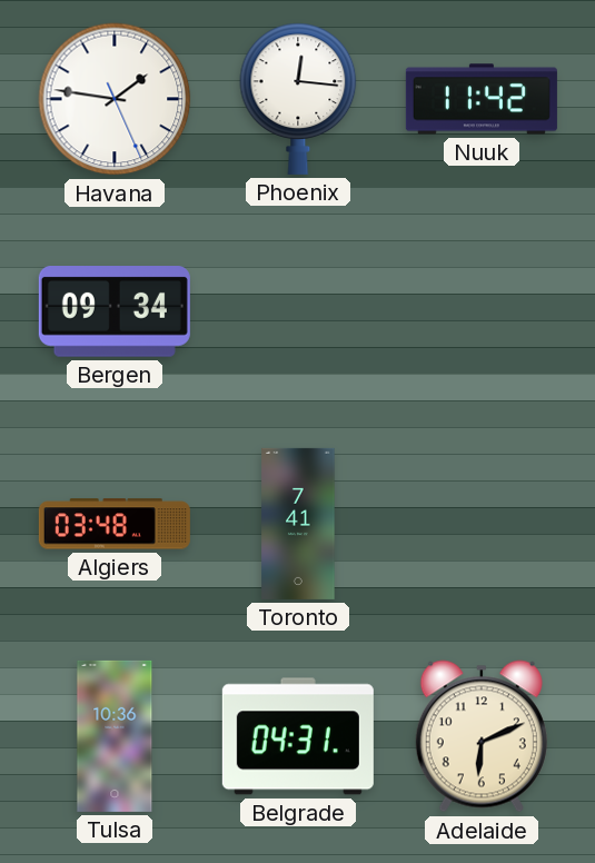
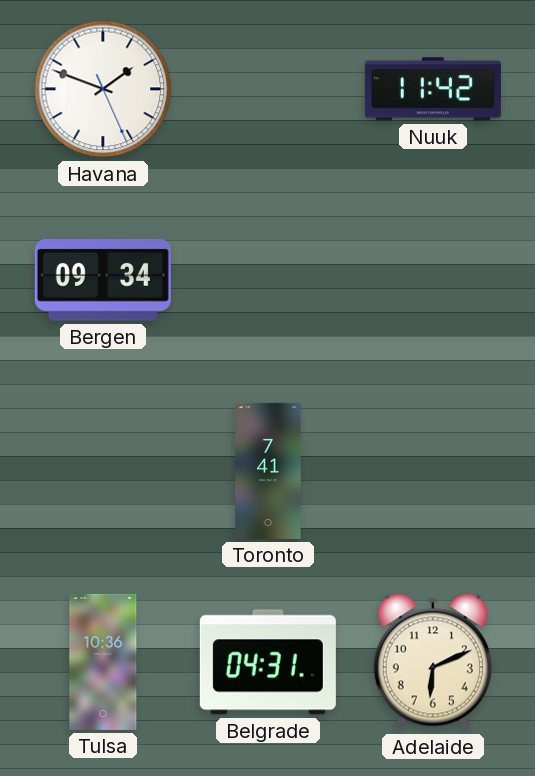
Havana: 1:46 -> 1:48 (103, 89)
Phoenix: 12:16 -> none (298, 99)
Algiers: 03:48 -> none (115, 524)
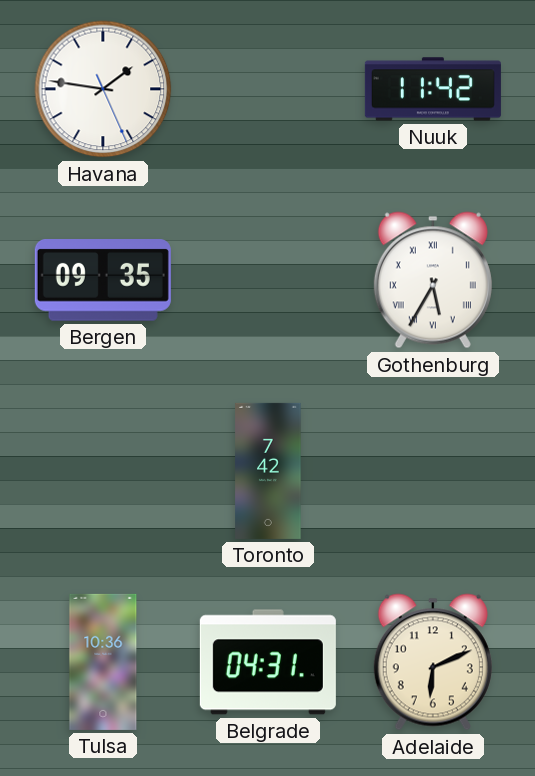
Havana: 1:48 -> 1:46 (103, 89)
Bergen: 09:34 -> 09:35 (103, 281)
Gothenburg: none -> 5:35 (433, 280)
Toronto: 7:41 -> 7:42 (268, 471)
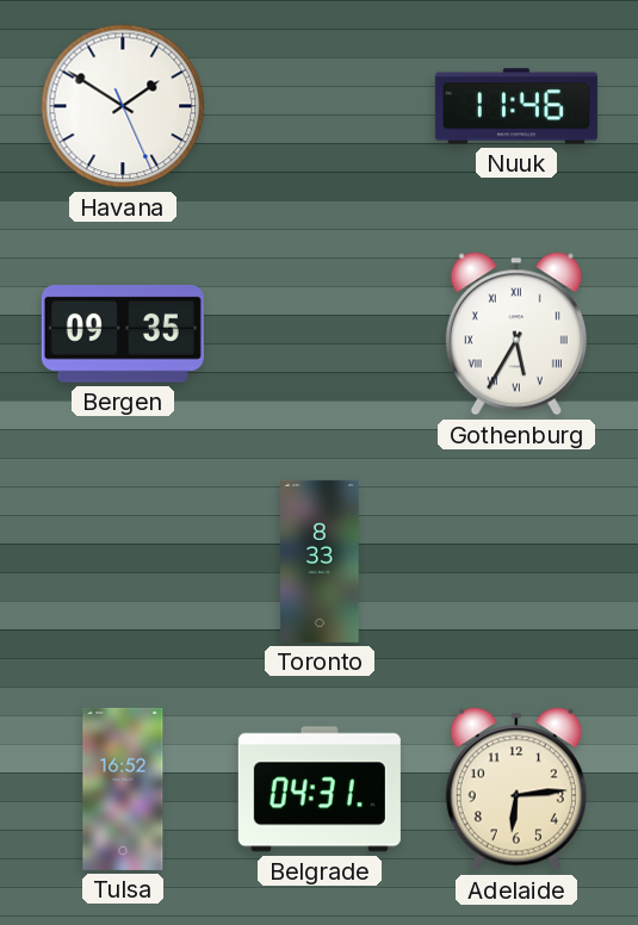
Havana: 1:46 -> 1:50 (123, 106)
Nuuk: 11:42 -> 11:46 (516, 106)
Toronto: 7:42 -> 8:33 (320, 561)
Tulsa: 10:36 -> 16:52 (123, 789)
Adelaide: 6:11 -> 6:14 (516, 789)
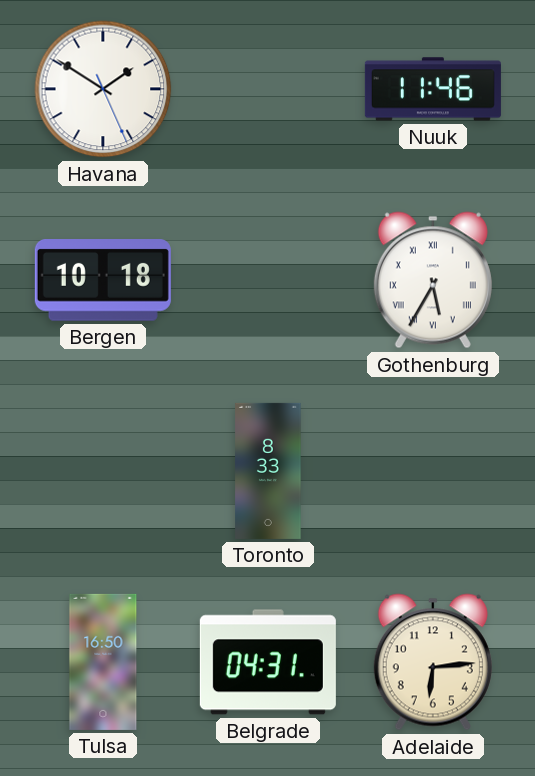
Bergen: 09:35 -> 10:18 (103, 281)
Tulsa: 16:52 -> 16:50 (103, 662)
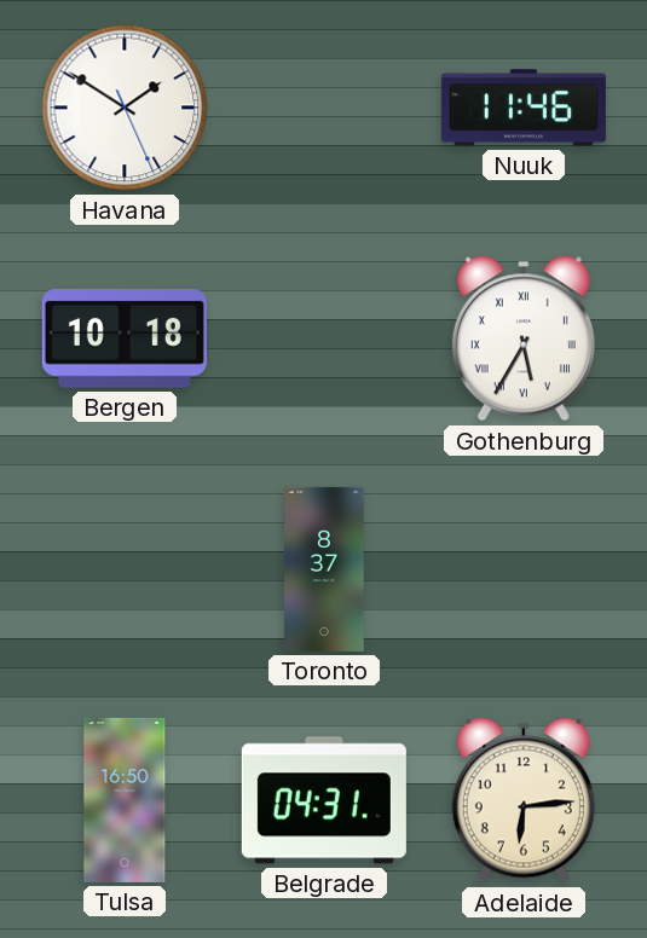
Toronto: 8:33 -> 8:37 (324, 569)
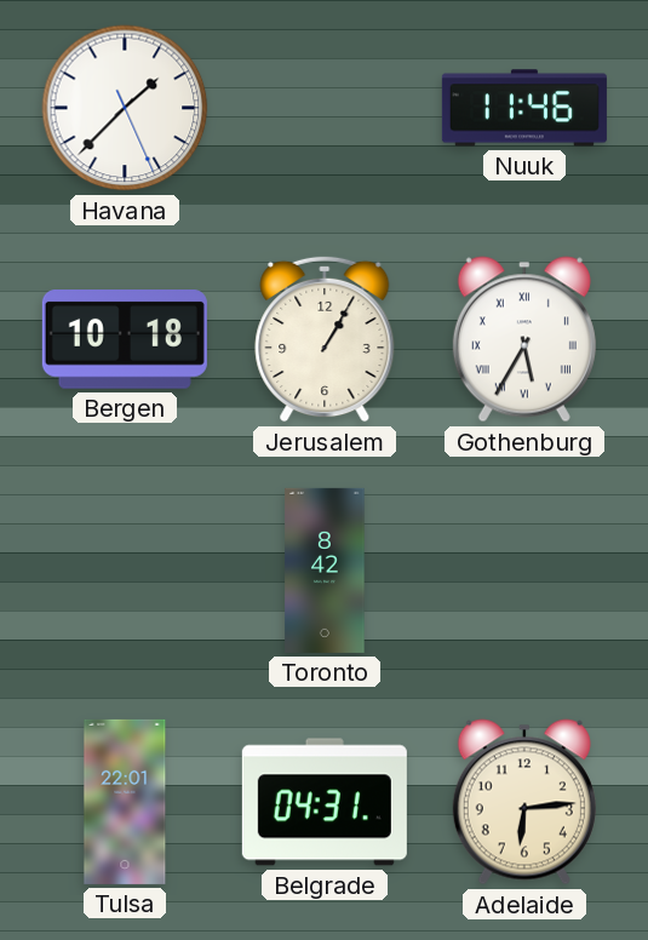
Havana: 1:50 -> 1:37 (125, 108)
Jerusalem: none -> 1:05 (325, 339)
Toronto: 8:37 -> 8:42 (325, 571)
Tulsa: 16:50 -> 22:01 (125, 802)
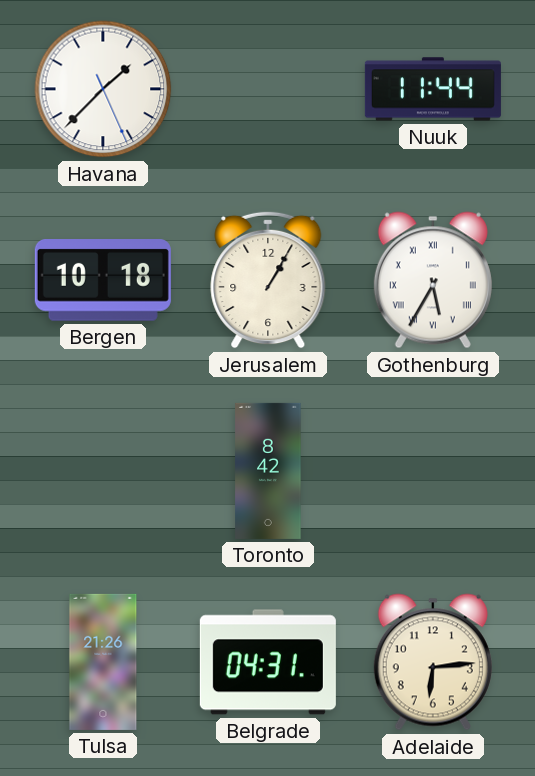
Nuuk: 11:46 -> 11:44 (433, 89)
Tulsa: 22:01 -> 21:26 (103, 662)
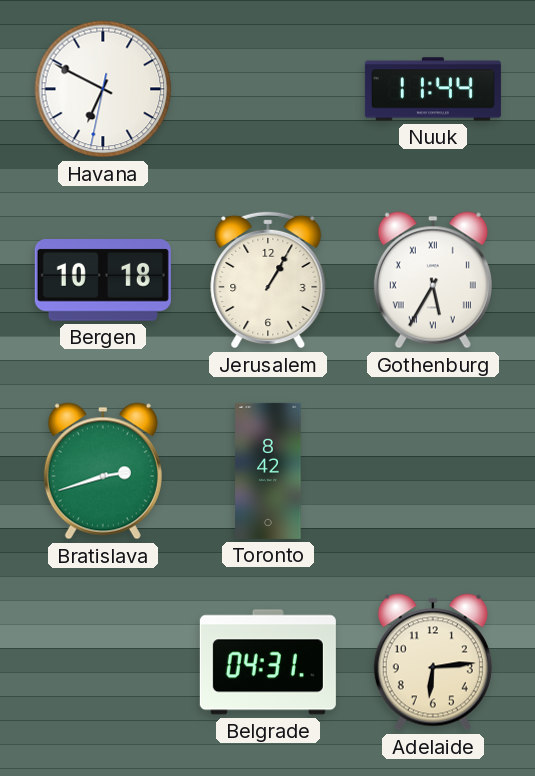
Havana: 1:37 -> 6:49 (103, 89)
Bratislava: none -> 2:42 (103, 471)
Tulsa: 21:26 -> none (103, 662)
